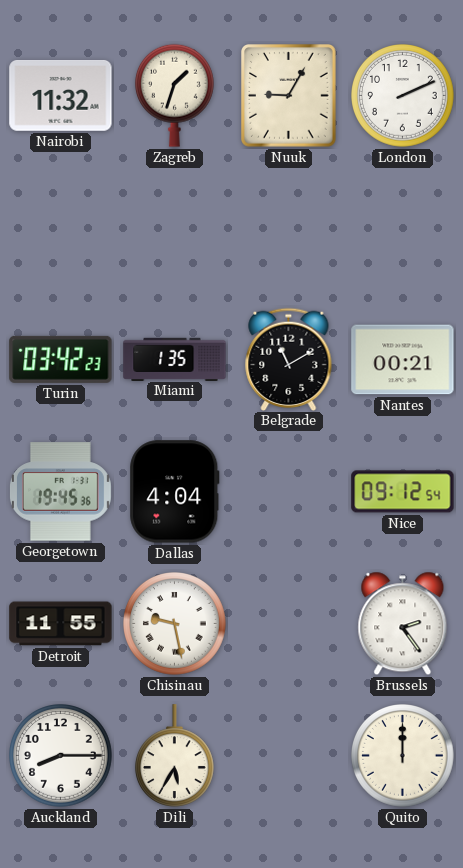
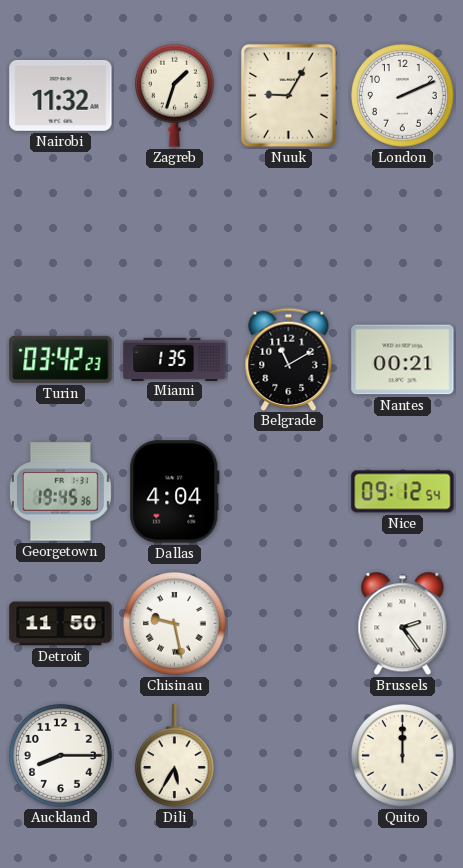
Detroit: 11:55 -> 11:50 (61, 624)
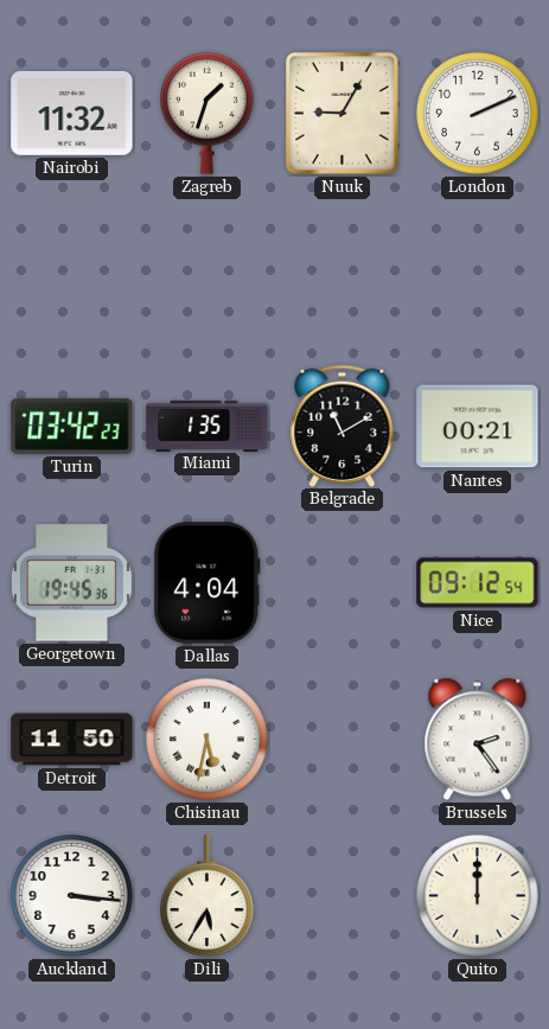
Chisinau: 9:28 -> 5:32 (208, 740)
Auckland: 8:15 -> 3:16 (72, 896)
